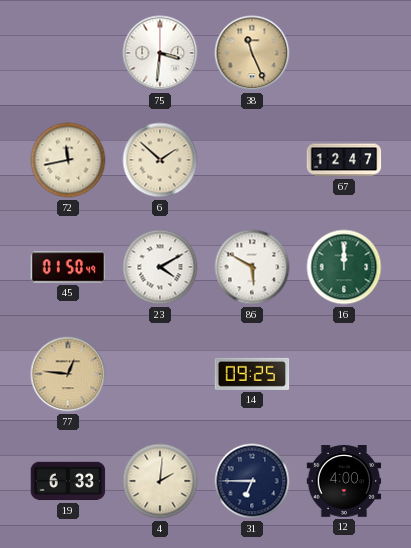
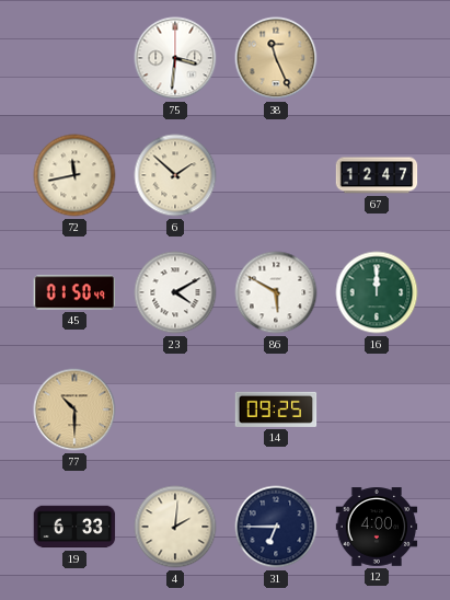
77: 12:46 -> 10:30 (74, 409)
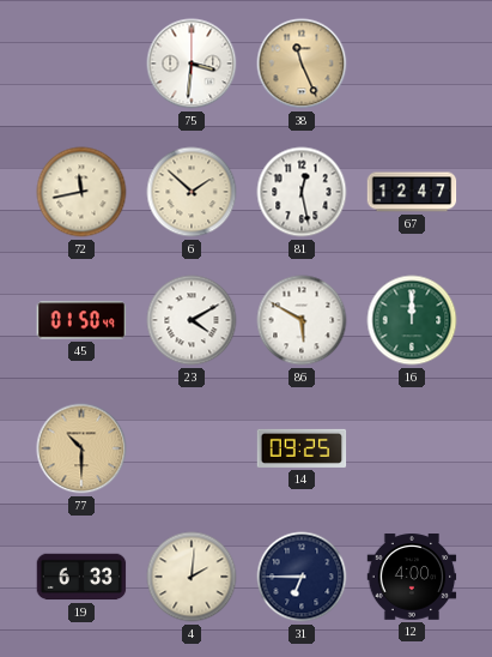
81: none -> 12:28 (302, 192)
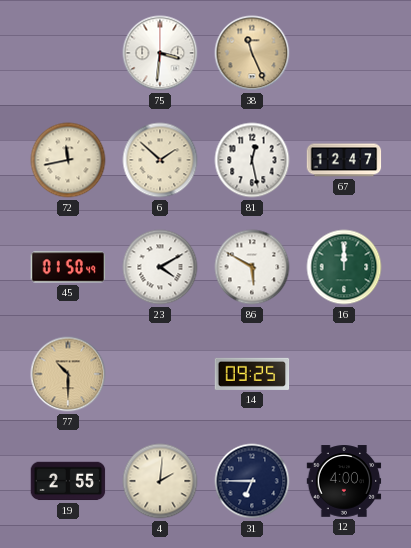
19: 6:33 -> 2:55 (68, 481)
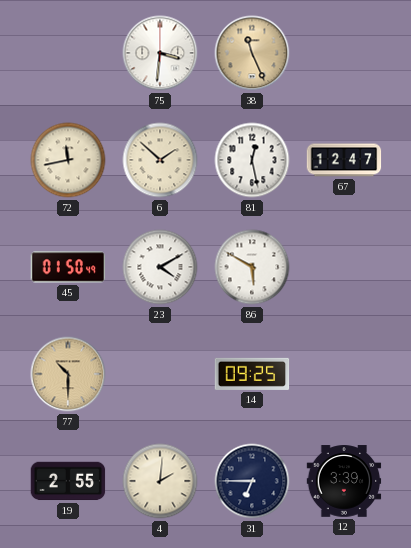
16: 12:00 -> none (344, 267)
12: 4:00 -> 3:39 (344, 481)
